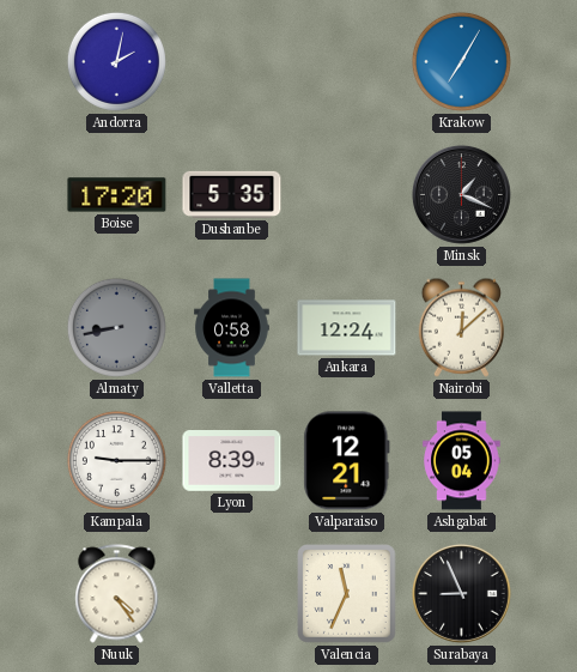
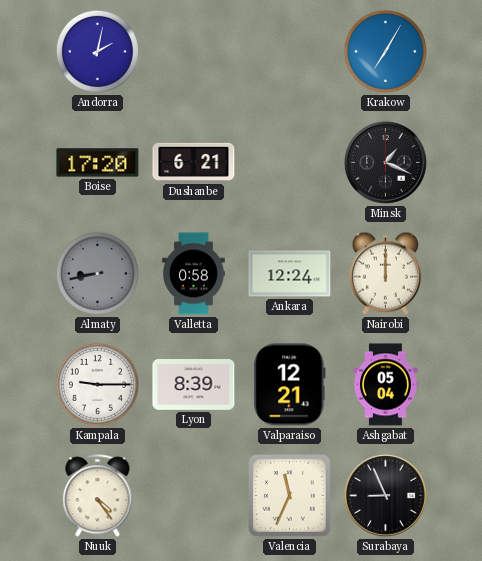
Dushanbe: 5:35 -> 6:21 (194, 162)
Nairobi: 12:08 -> 12:00 (385, 273)
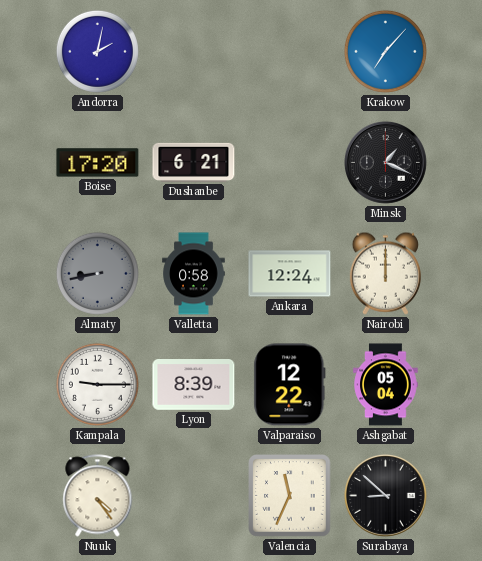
Krakow: 7:05 -> 7:07 (385, 51)
Valparaiso: 12:21 -> 12:22 (290, 385)
Surabaya: 8:56 -> 8:52 (386, 496)
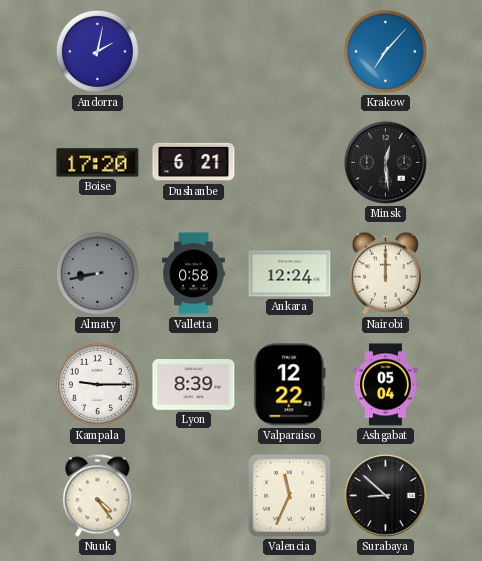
Minsk: 1:19 -> 12:29 (386, 163)
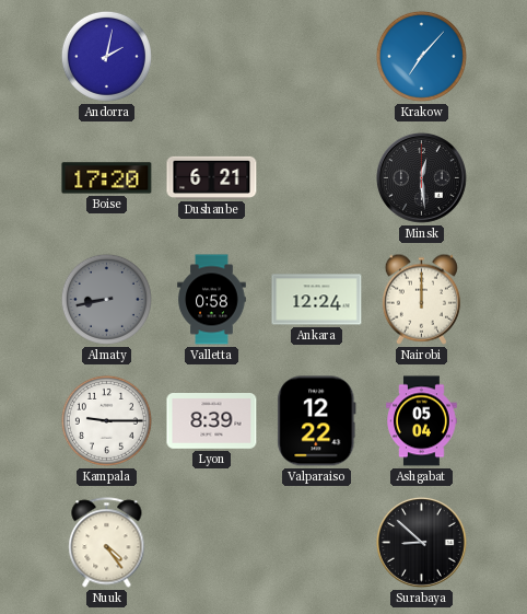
Valencia: 11:34 -> none (290, 496)
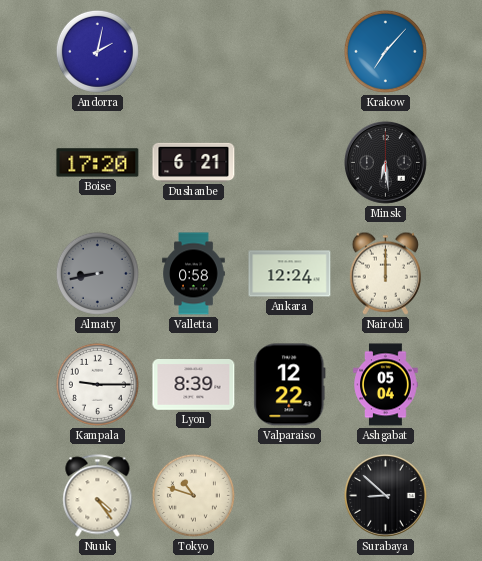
Minsk: 12:29 -> 6:29 (386, 163)
Tokyo: none -> 10:48 (193, 495)
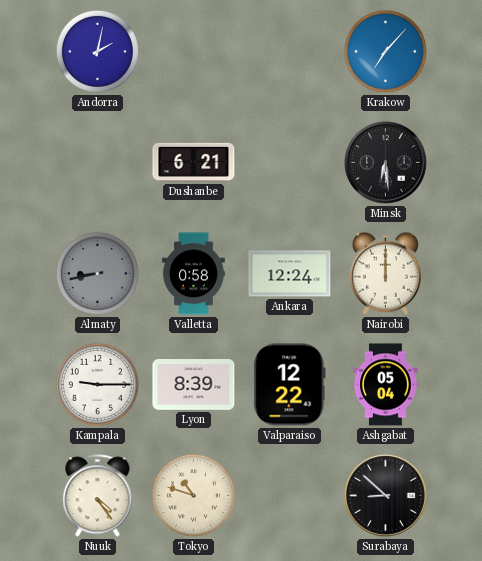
Boise: 17:20 -> none (98, 163)
